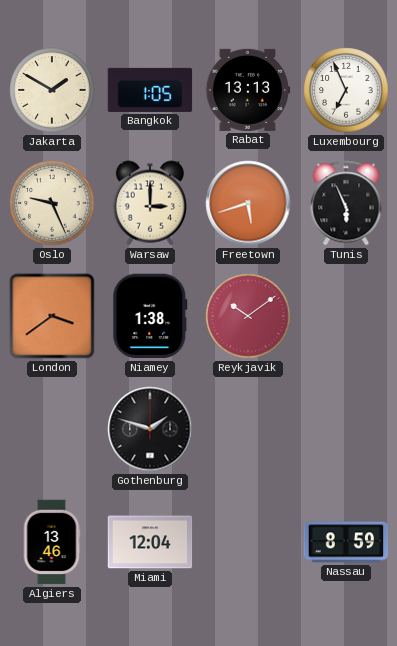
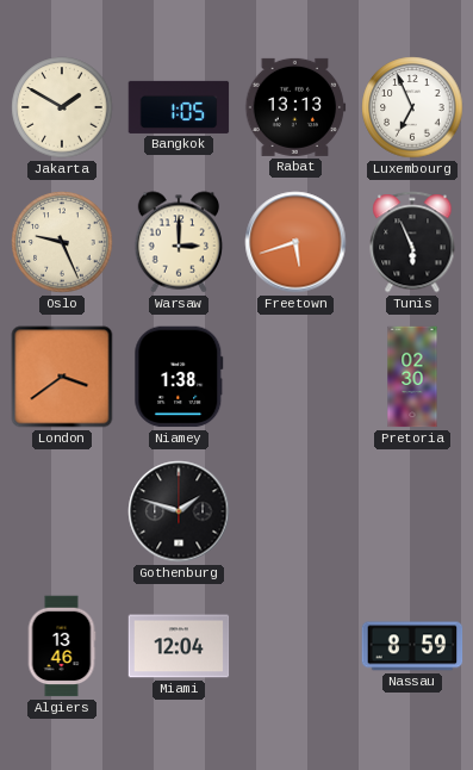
Reykjavik: 10:09 -> none (248, 316)
Pretoria: none -> 02:30 (412, 377)
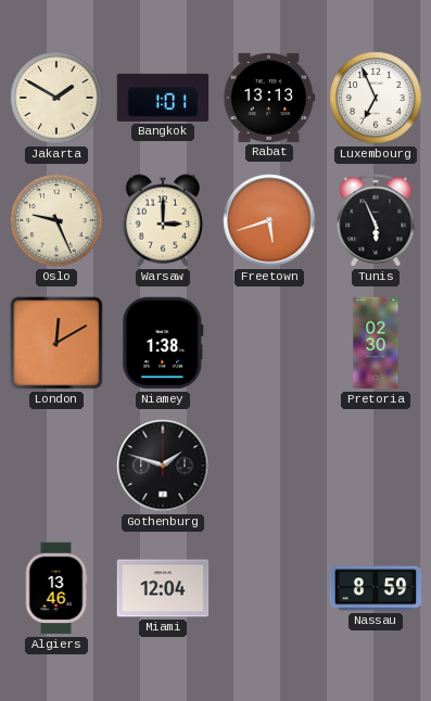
Bangkok: 1:05 -> 1:01 (163, 98)
London: 3:39 -> 12:10 (56, 343)
